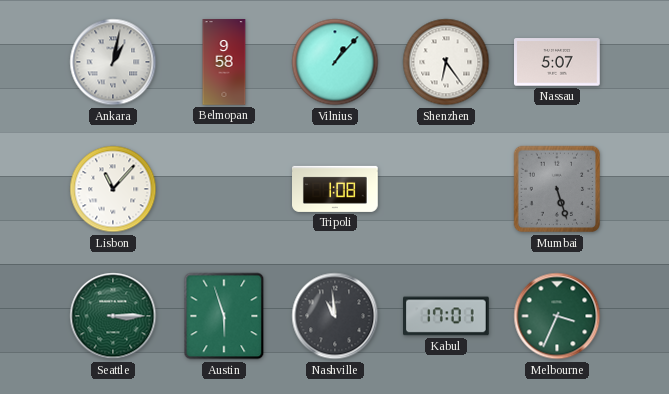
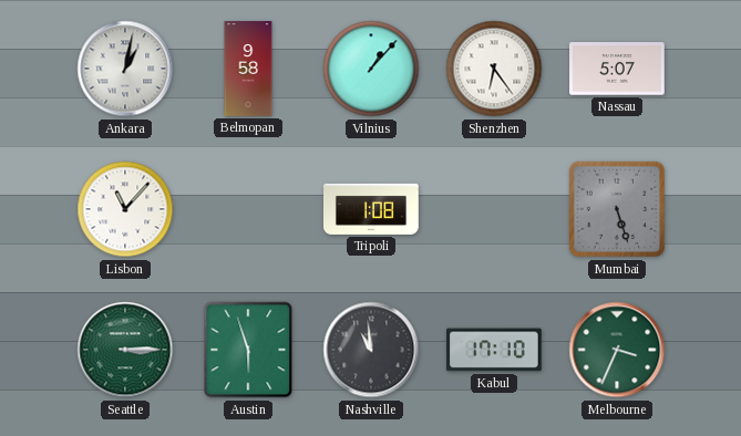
Kabul: 17:01 -> 17:10 (495, 350)
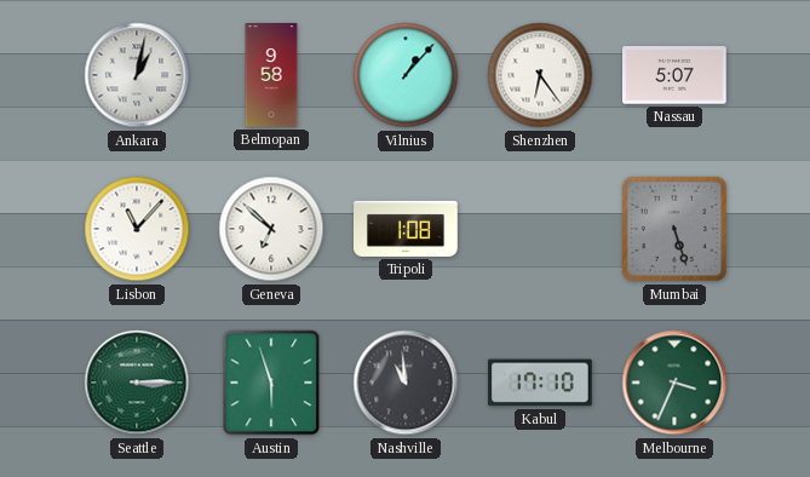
Geneva: none -> 6:52 (271, 229)
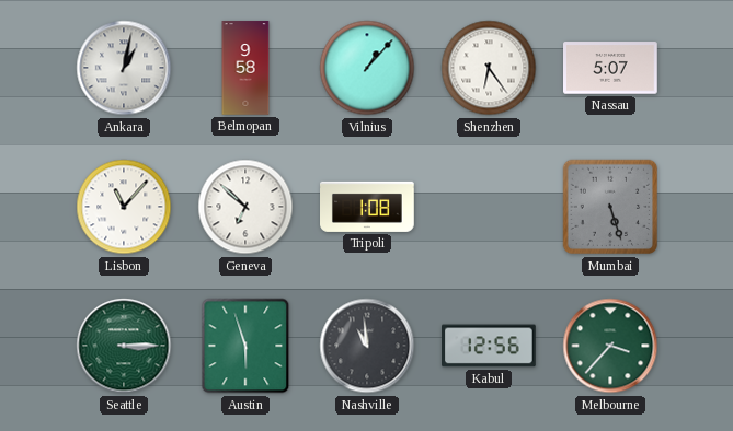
Kabul: 17:10 -> 12:56 (490, 346)
Melbourne: 3:34 -> 3:37 (610, 346)
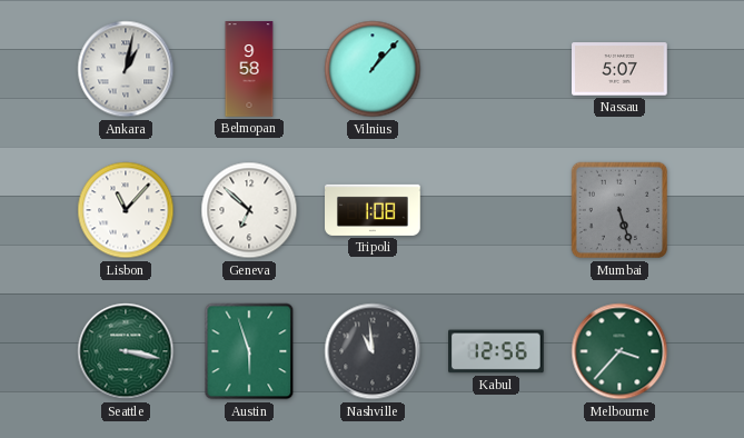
Shenzhen: 6:24 -> none (489, 68)
Seattle: 3:15 -> 3:17 (126, 351)
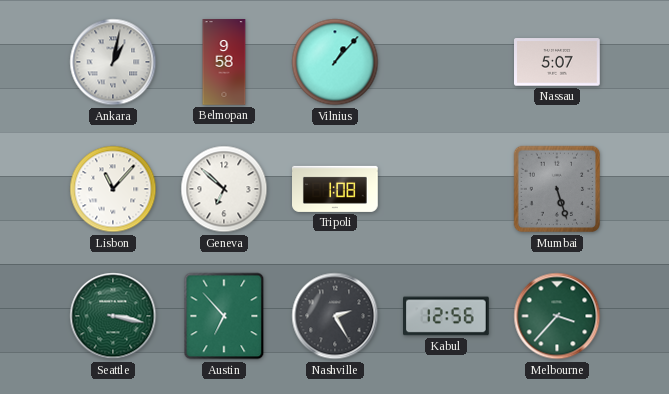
Austin: 5:57 -> 6:53 (224, 316)
Nashville: 10:59 -> 2:25 (335, 316)
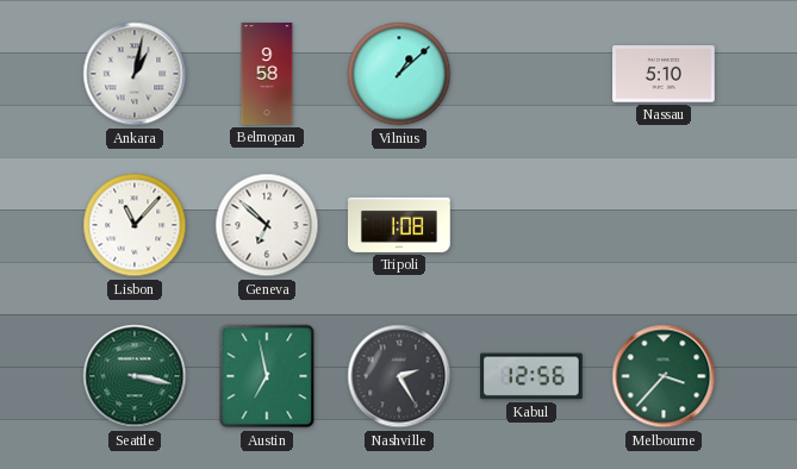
Vilnius: 1:07 -> 1:08 (399, 74)
Nassau: 5:07 -> 5:10 (665, 74)
Mumbai: 5:27 -> none (557, 189)
Austin: 6:53 -> 6:58 (267, 376)
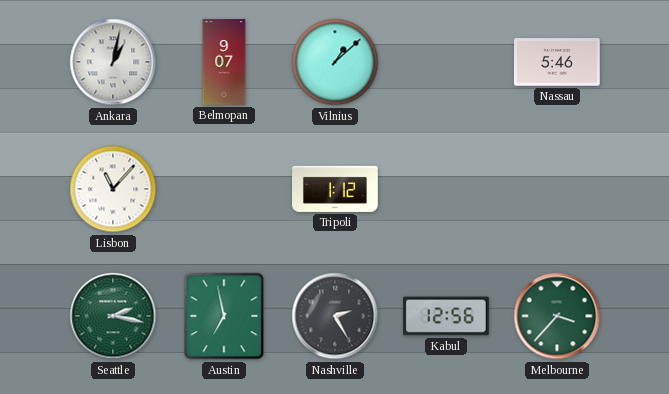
Belmopan: 9:58 -> 9:07 (224, 62)
Nassau: 5:10 -> 5:46 (558, 62)
Geneva: 6:52 -> none (267, 225)
Tripoli: 1:08 -> 1:12 (336, 189)
Seattle: 3:17 -> 2:17 (113, 316)
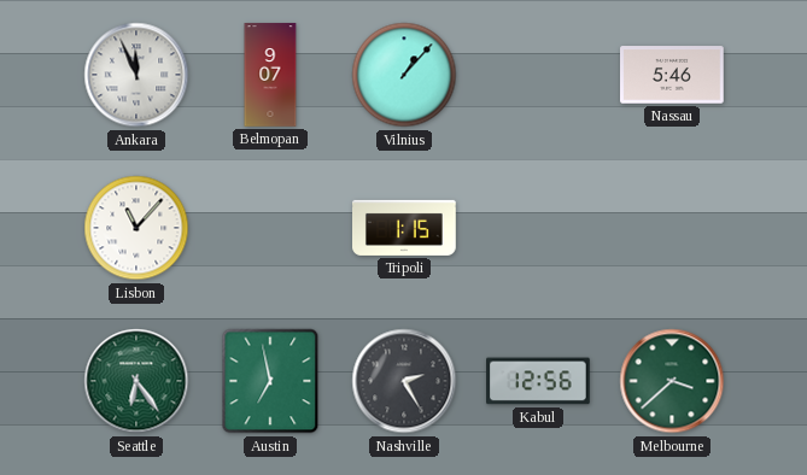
Ankara: 1:02 -> 11:56 (136, 75)
Vilnius: 1:08 -> 1:07 (404, 75)
Tripoli: 1:12 -> 1:15 (405, 228)
Seattle: 2:17 -> 6:24 (136, 381)
Melbourne: 3:37 -> 3:38 (672, 381)
